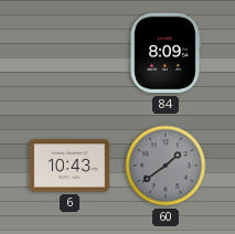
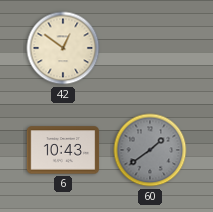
42: none -> 12:51 (63, 48)
84: 8:09 -> none (165, 53)
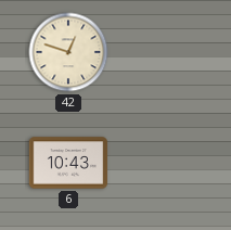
42: 12:51 -> 12:48 (68, 52)
60: 1:39 -> none (150, 150)
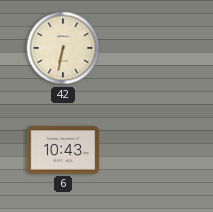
42: 12:48 -> 6:32 (63, 48)
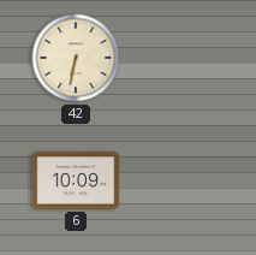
6: 10:43 -> 10:09 (76, 180)
